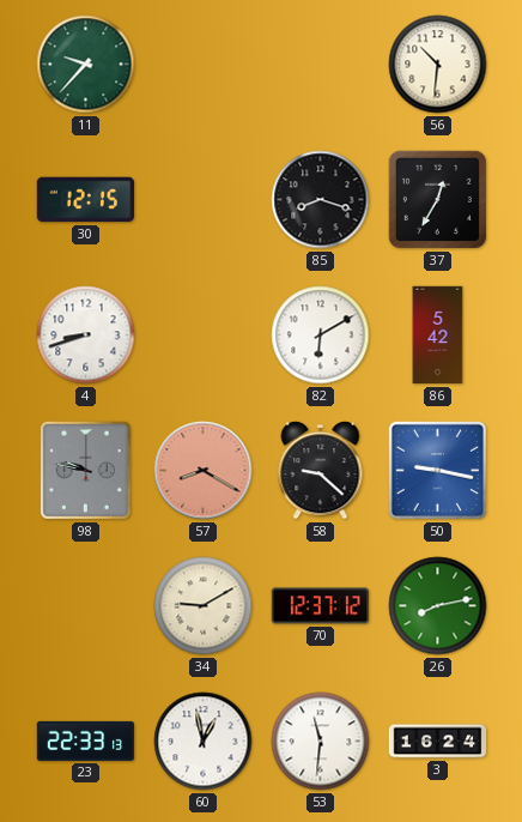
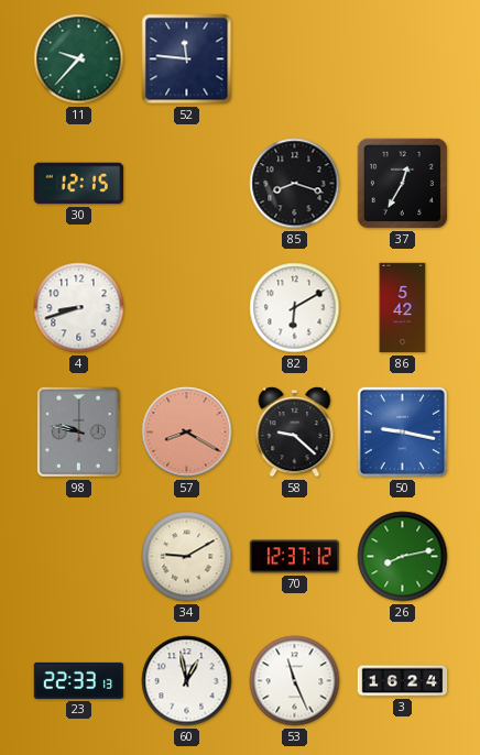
52: none -> 11:46 (187, 59)
56: 10:31 -> none (438, 65)
53: 11:31 -> 11:26 (295, 681)
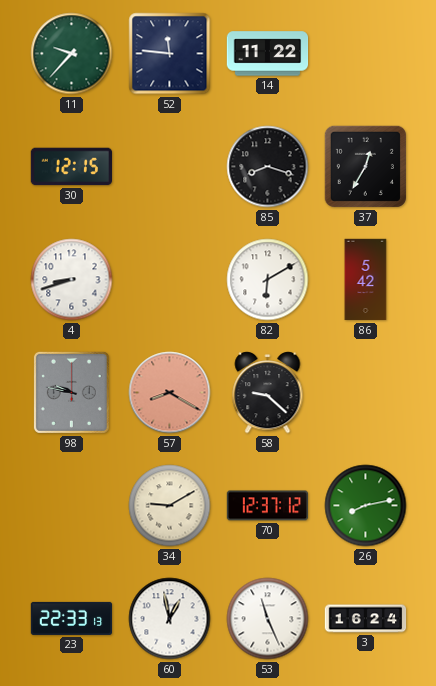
14: none -> 11:22 (268, 54)
50: 9:17 -> none (402, 431)
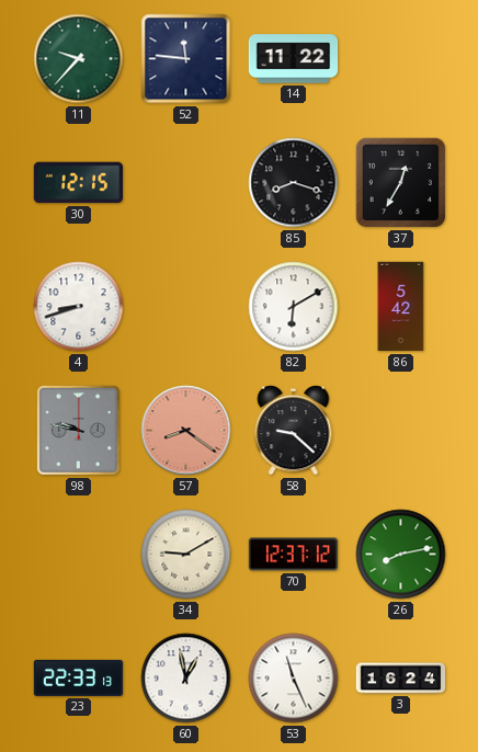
57: 8:20 -> 8:21 (186, 431)
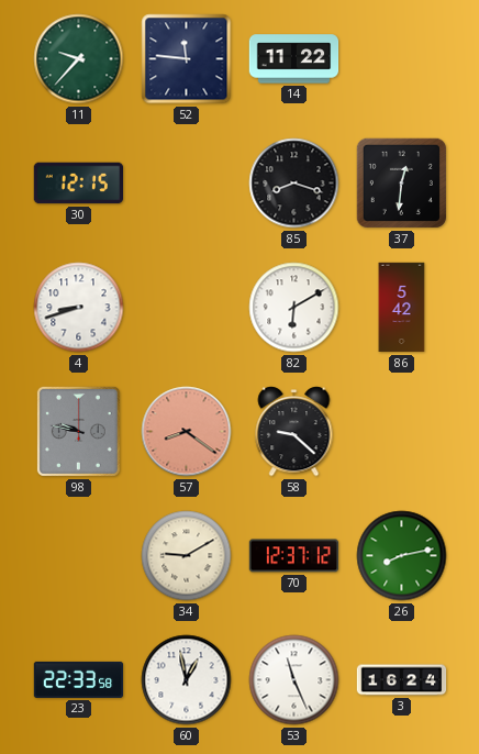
37: 12:35 -> 12:31 (401, 182)
23: 22:33:13 -> 22:33:58 (79, 679)
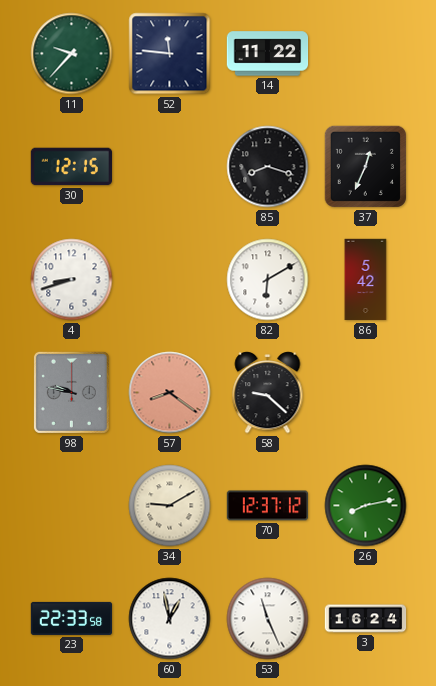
37: 12:31 -> 12:34 (365, 166)
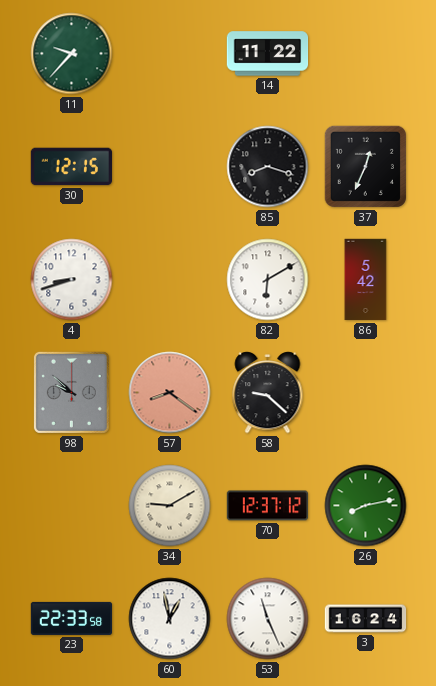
52: 11:46 -> none (170, 54)
98: 9:47 -> 9:52 (71, 392)
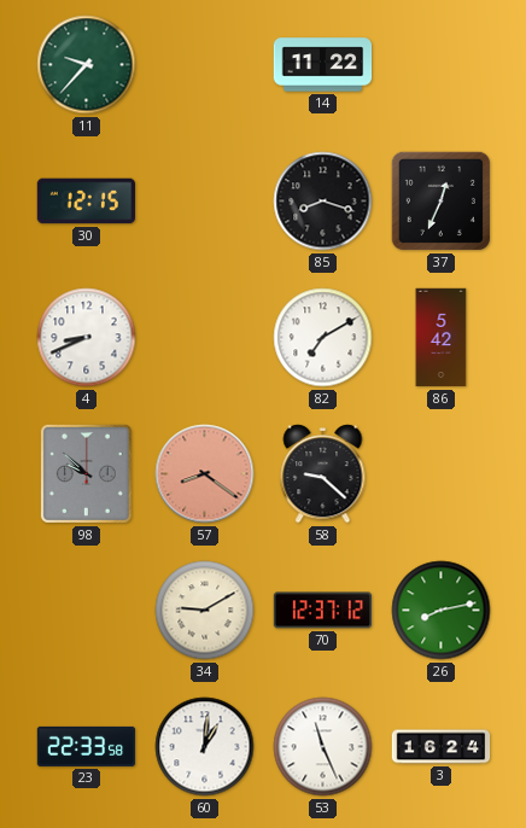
4: 8:42 -> 8:41 (87, 338)
82: 6:10 -> 7:10 (323, 338)
60: 12:58 -> 1:01 (205, 747)
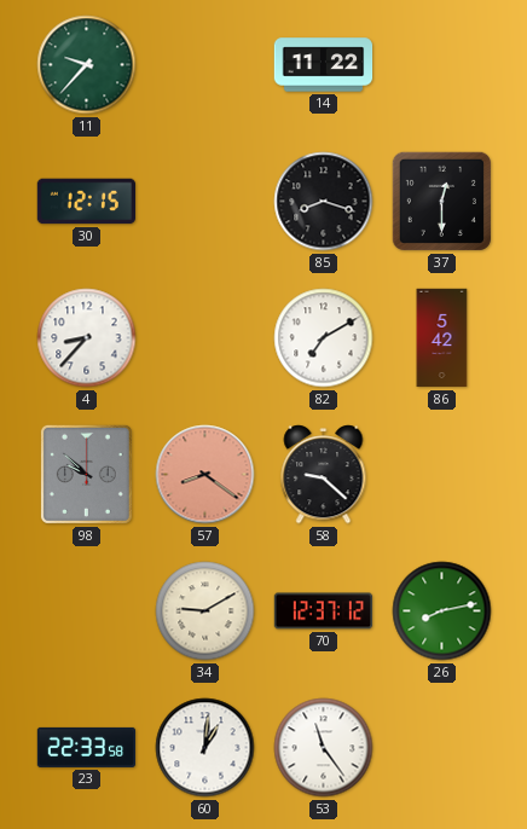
37: 12:34 -> 12:30 (441, 201)
4: 8:41 -> 8:37 (87, 338)
53: 11:26 -> 11:24 (324, 748)
3: 16:24 -> none (442, 747)
